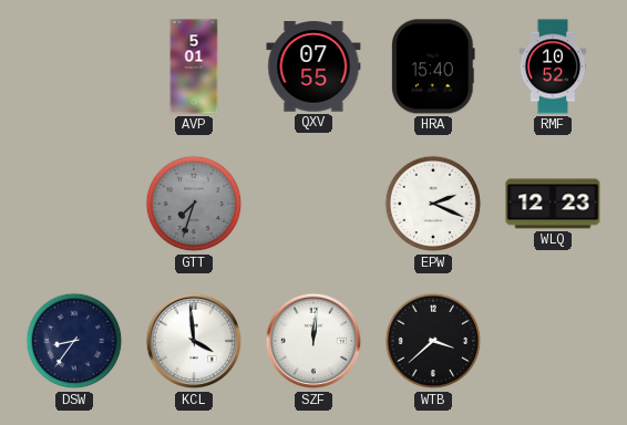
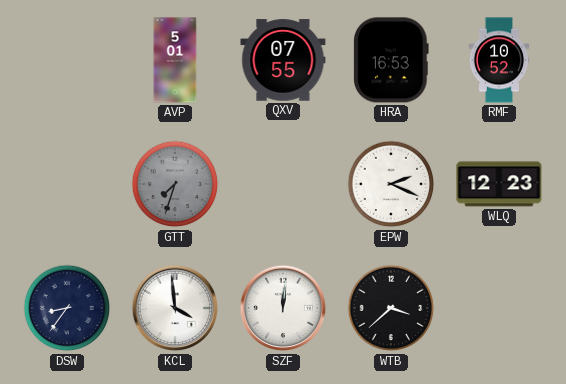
HRA: 15:40 -> 16:53 (392, 60)
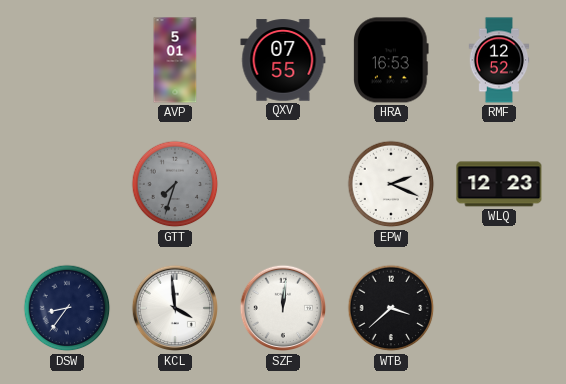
RMF: 10:52 -> 12:52 (499, 60)
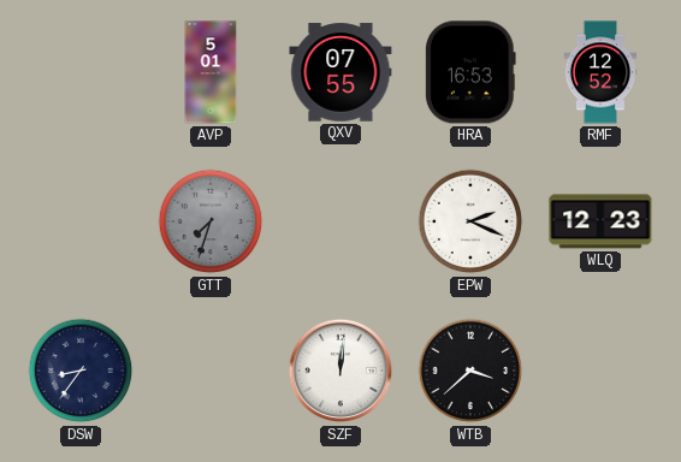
KCL: 3:59 -> none (175, 308)
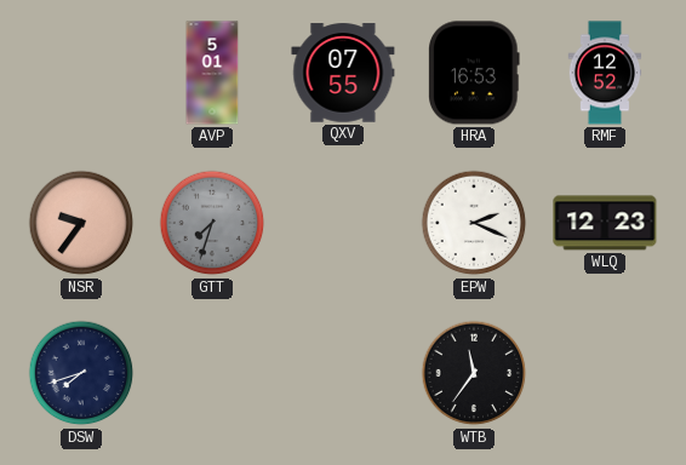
NSR: none -> 9:36 (81, 223)
DSW: 8:36 -> 7:42 (81, 373)
SZF: 12:01 -> none (340, 371)
WTB: 3:38 -> 11:36 (474, 373)
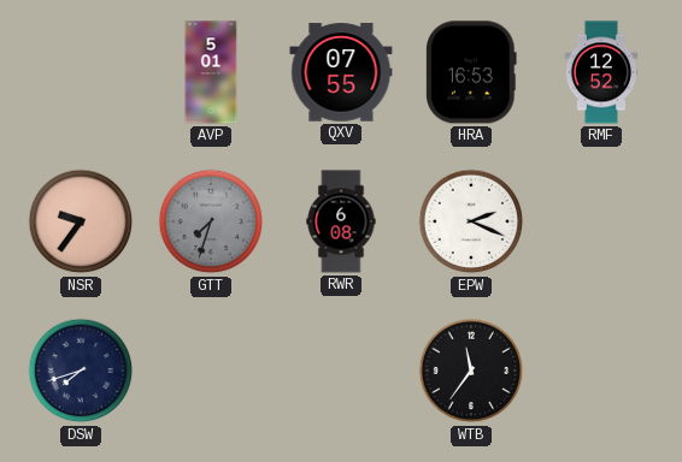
RWR: none -> 6:08 (341, 221)
WLQ: 12:23 -> none (605, 223)
